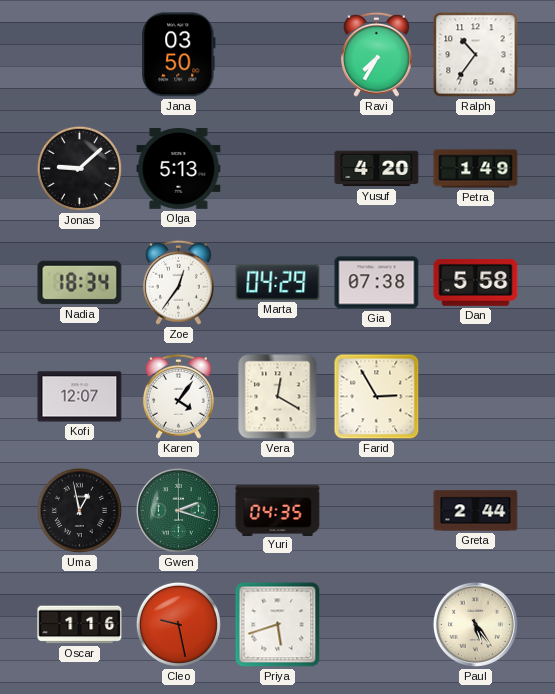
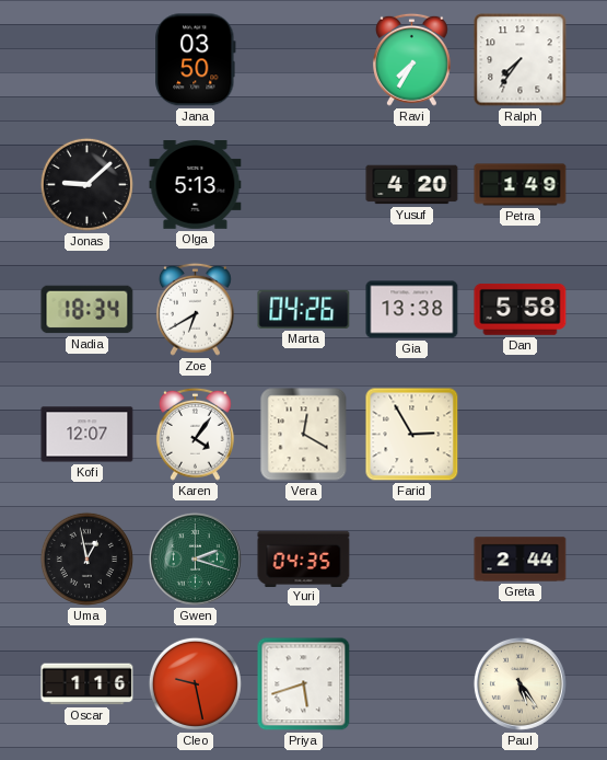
Ralph: 10:36 -> 7:36 (521, 60)
Zoe: 12:36 -> 6:40 (195, 309)
Marta: 04:29 -> 04:26 (304, 309)
Gia: 07:38 -> 13:38 (412, 310)
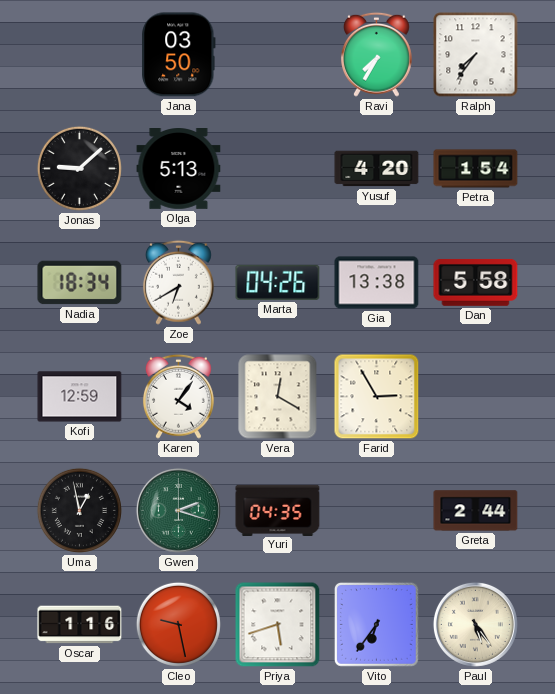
Petra: 1:49 -> 1:54 (476, 169)
Kofi: 12:07 -> 12:59 (80, 397)
Vito: none -> 6:36 (376, 624)
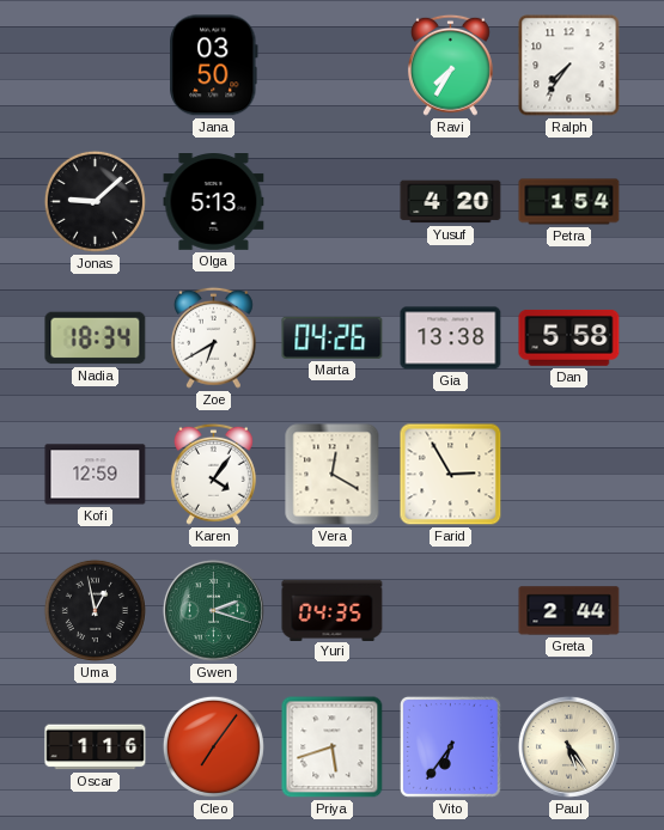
Cleo: 9:28 -> 7:06 (213, 746)
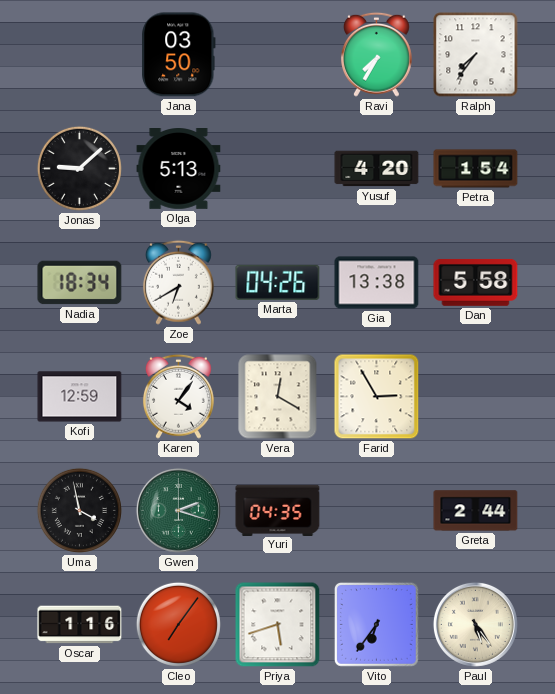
Uma: 12:58 -> 3:58 (79, 510)
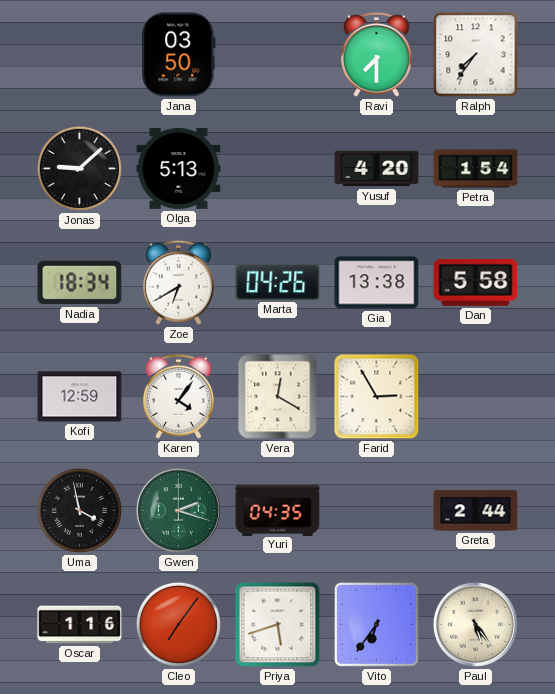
Ravi: 7:35 -> 7:30 (376, 54)
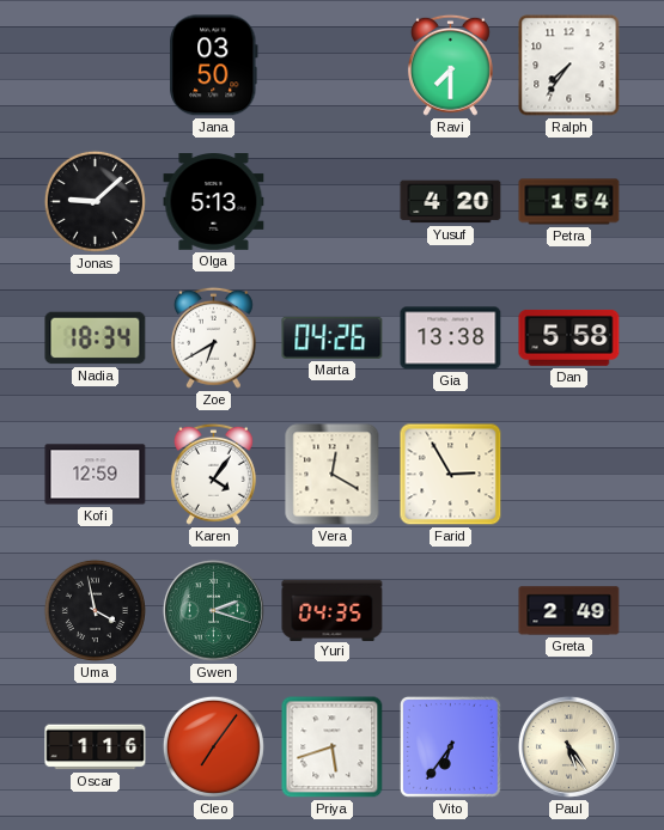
Greta: 2:44 -> 2:49 (569, 611)
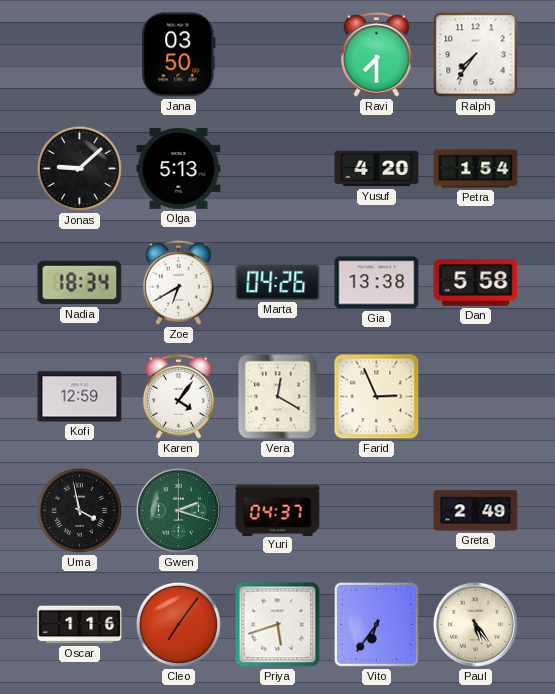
Farid: 2:55 -> 2:56 (377, 397)
Yuri: 04:35 -> 04:37 (278, 510)
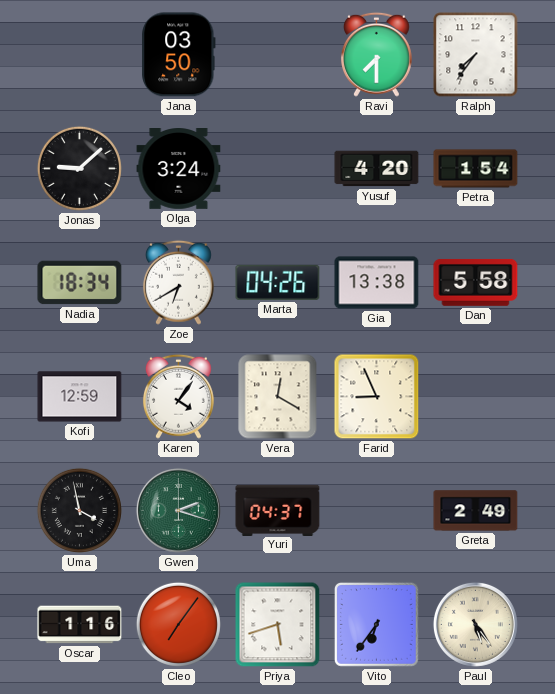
Olga: 5:13 -> 3:24 (179, 169)
Farid: 2:56 -> 8:56 (377, 397)
